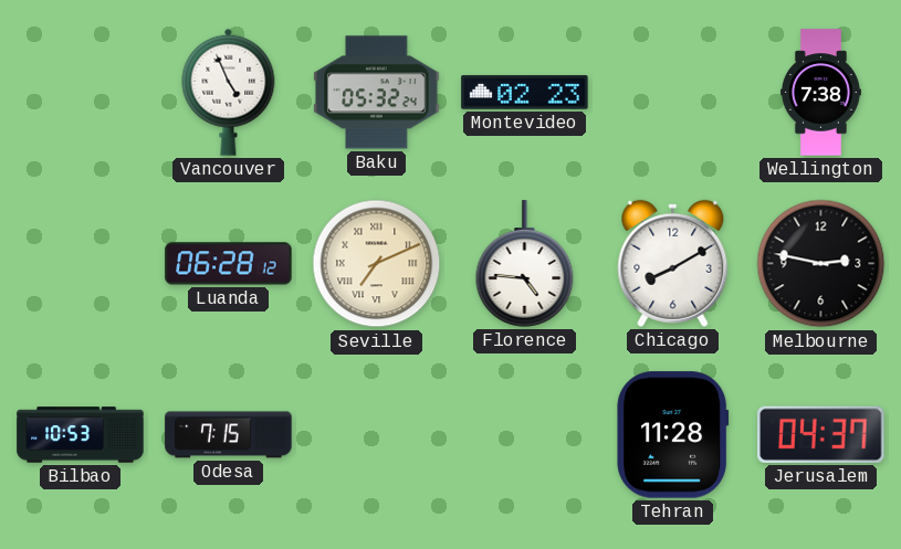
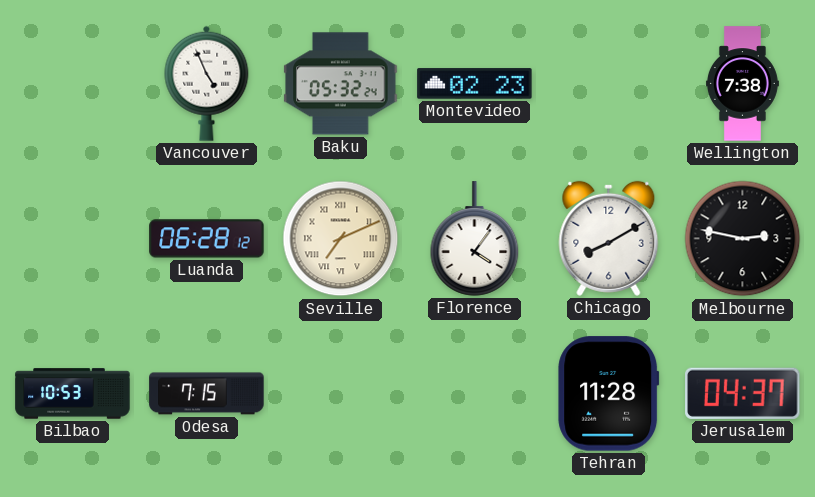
Florence: 4:46 -> 4:06 (475, 239)
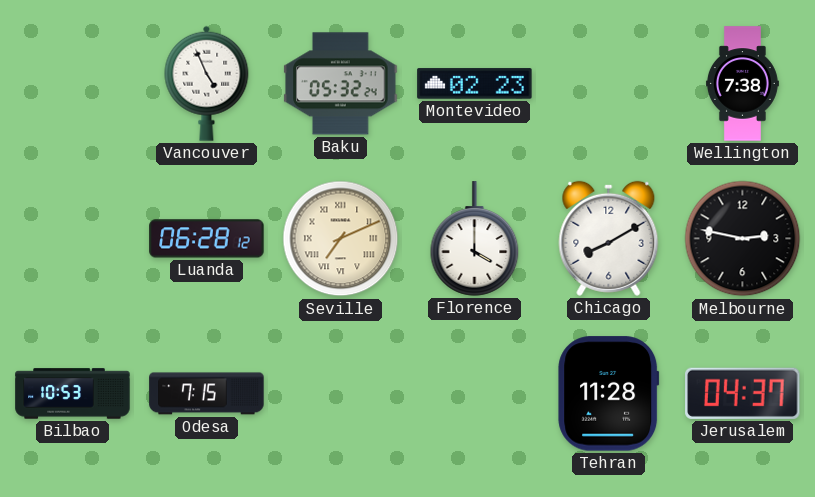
Florence: 4:06 -> 4:00 (475, 239)
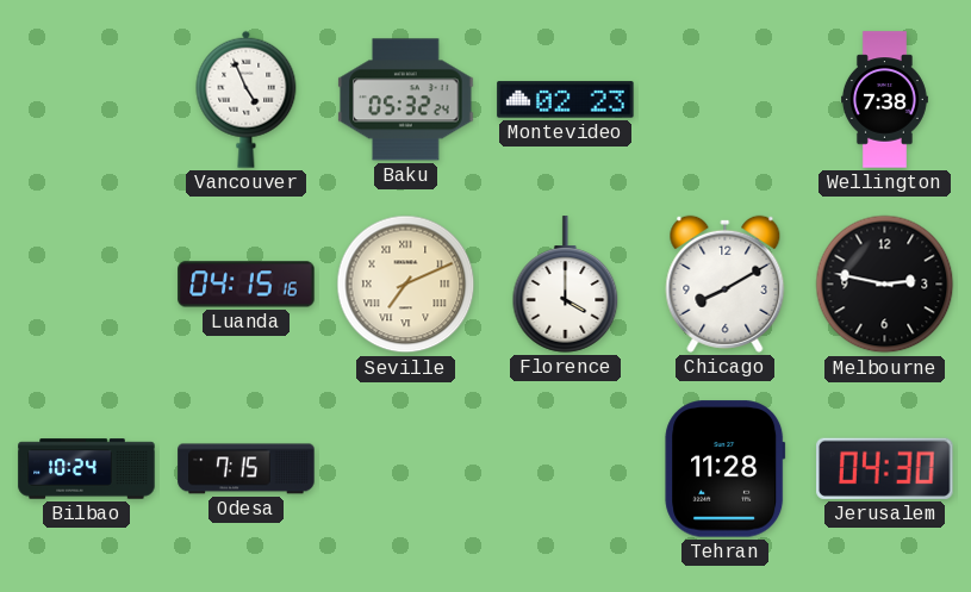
Luanda: 06:28 -> 04:15 (247, 285)
Bilbao: 10:53 -> 10:24 (87, 469)
Jerusalem: 04:37 -> 04:30 (885, 468)
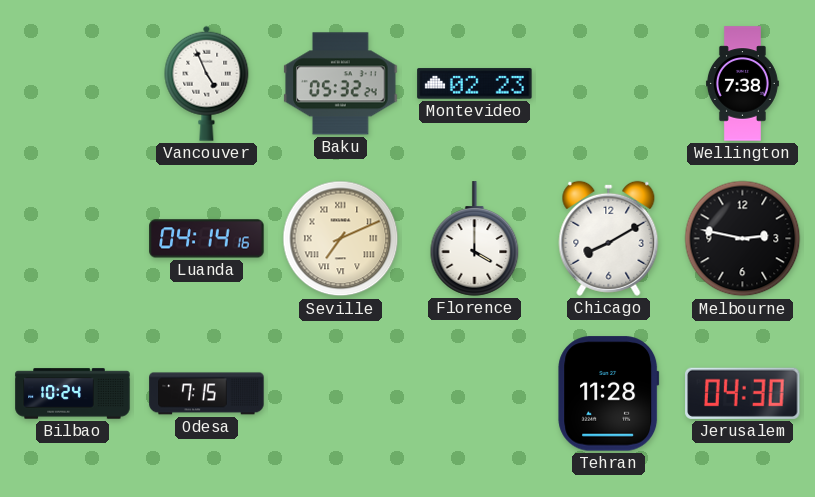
Luanda: 04:15 -> 04:14 (207, 239)
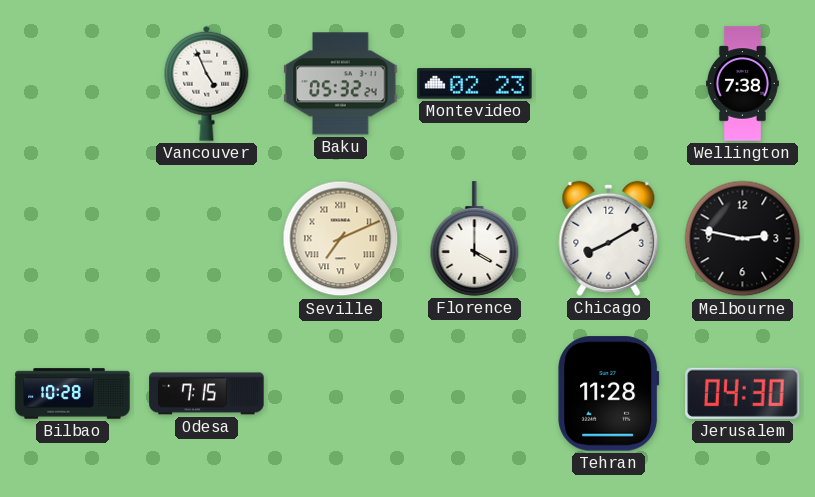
Luanda: 04:14 -> none (207, 239)
Bilbao: 10:24 -> 10:28 (73, 394)
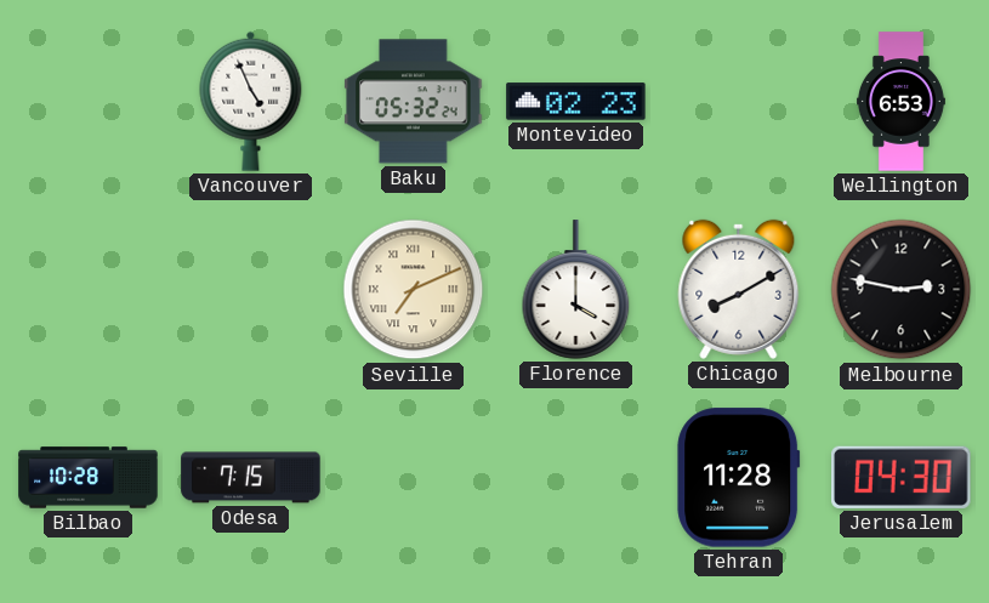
Wellington: 7:38 -> 6:53 (900, 102)
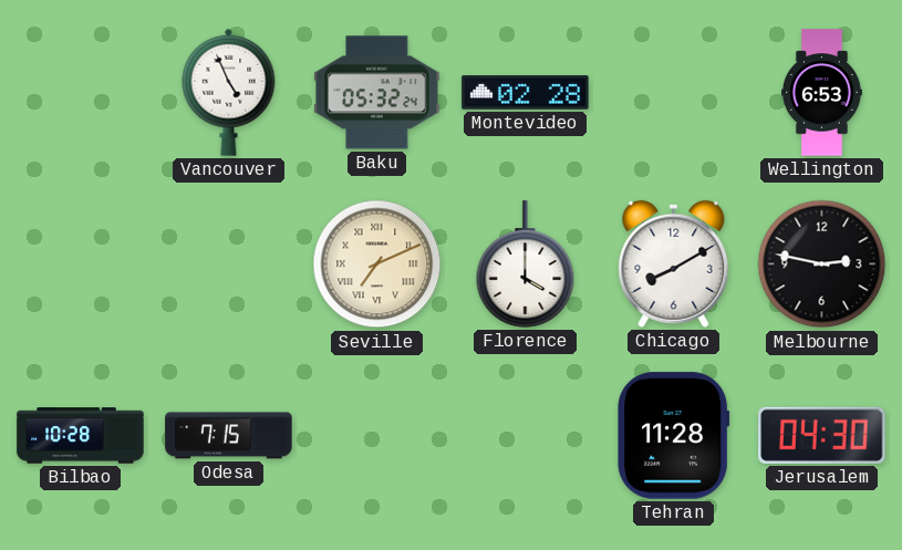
Montevideo: 02:23 -> 02:28 (526, 93)
